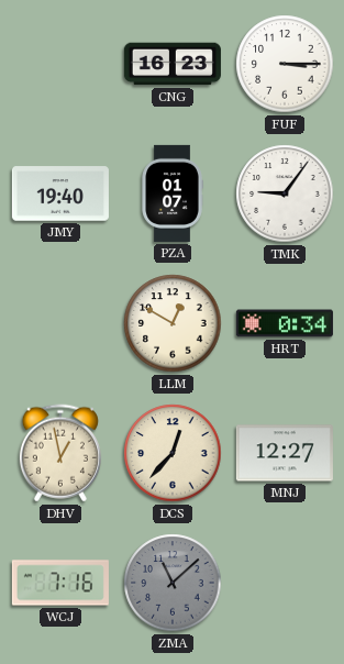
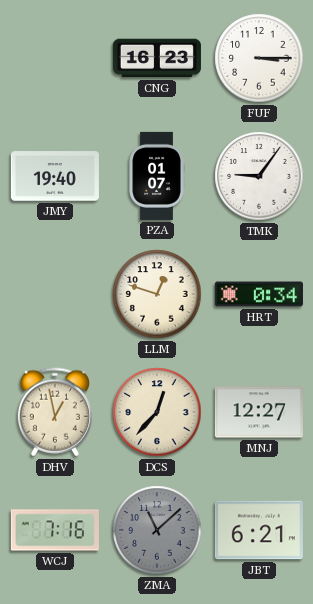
LLM: 12:50 -> 12:48 (157, 294)
JBT: none -> 6:21 (259, 530)
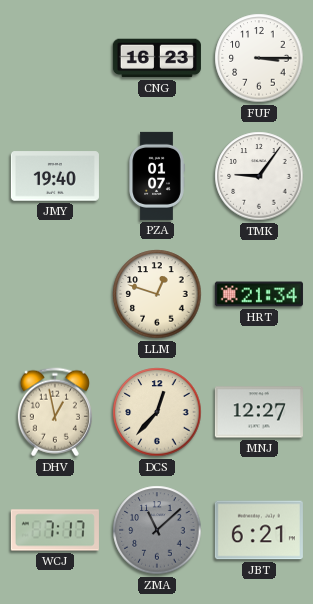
HRT: 0:34 -> 21:34 (259, 294)
WCJ: 7:16 -> 7:17 (55, 530)
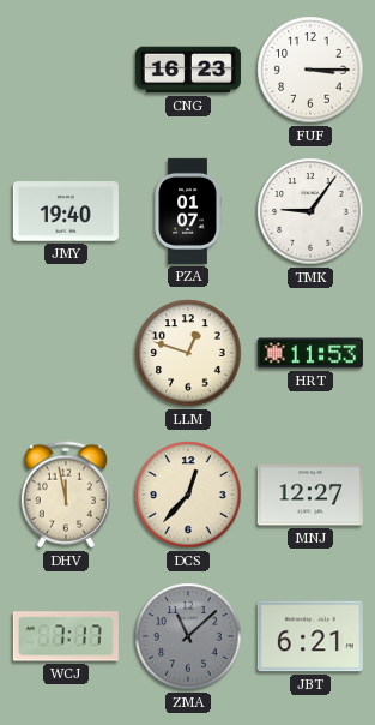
HRT: 21:34 -> 11:53 (310, 353)
DHV: 12:58 -> 11:58 (66, 495)
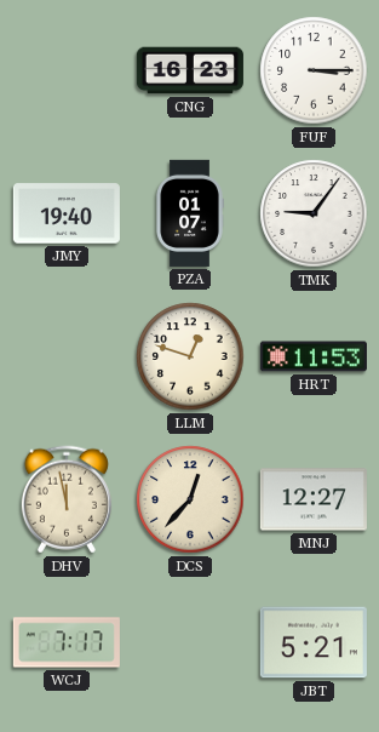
ZMA: 11:08 -> none (188, 636)
JBT: 6:21 -> 5:21 (314, 642)
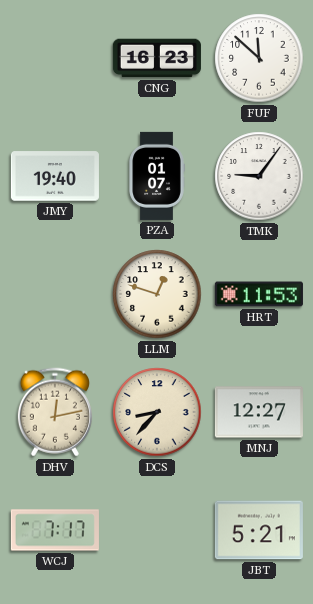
FUF: 3:15 -> 11:52 (259, 58)
DHV: 11:58 -> 12:13 (55, 412)
DCS: 12:37 -> 8:37 (157, 412)
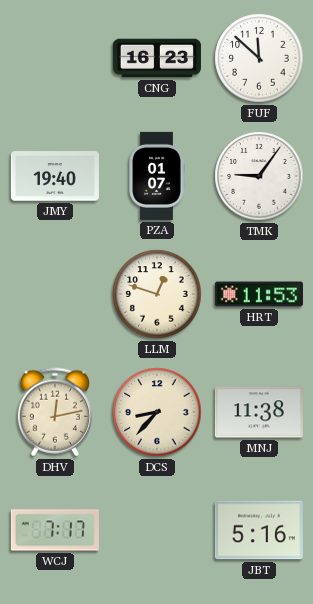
MNJ: 12:27 -> 11:38 (259, 412)
JBT: 5:21 -> 5:16 (259, 530)
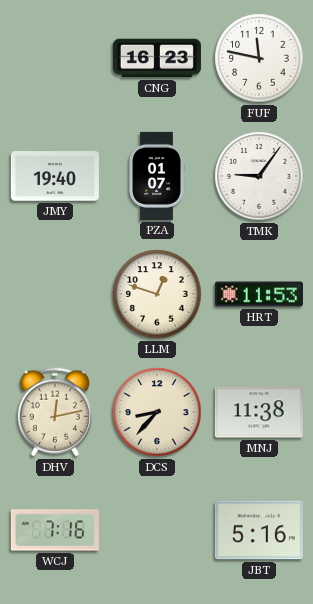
FUF: 11:52 -> 11:47 (259, 58)
WCJ: 7:17 -> 7:16 (55, 530)
